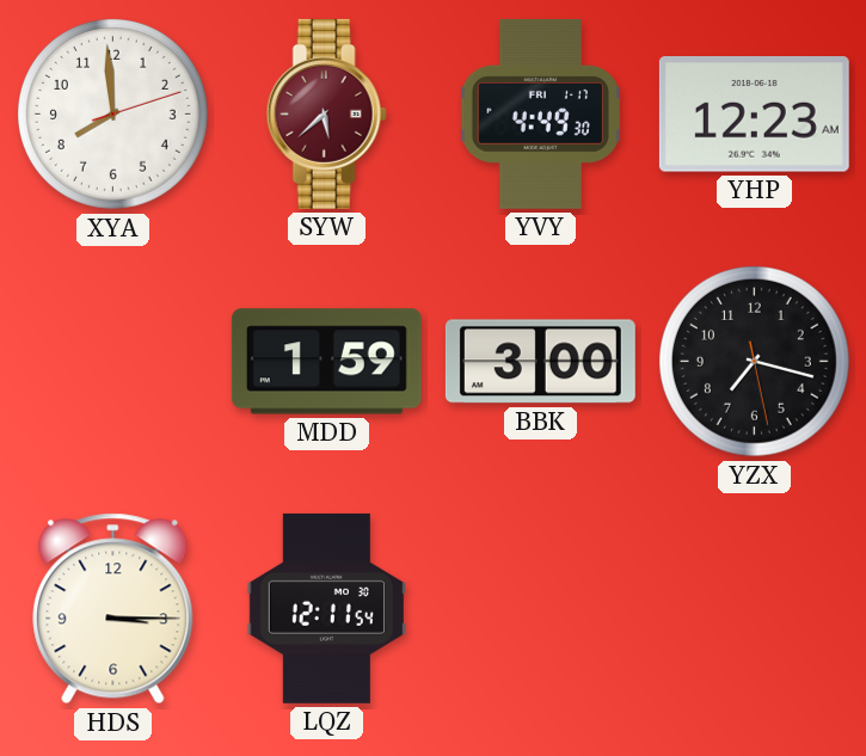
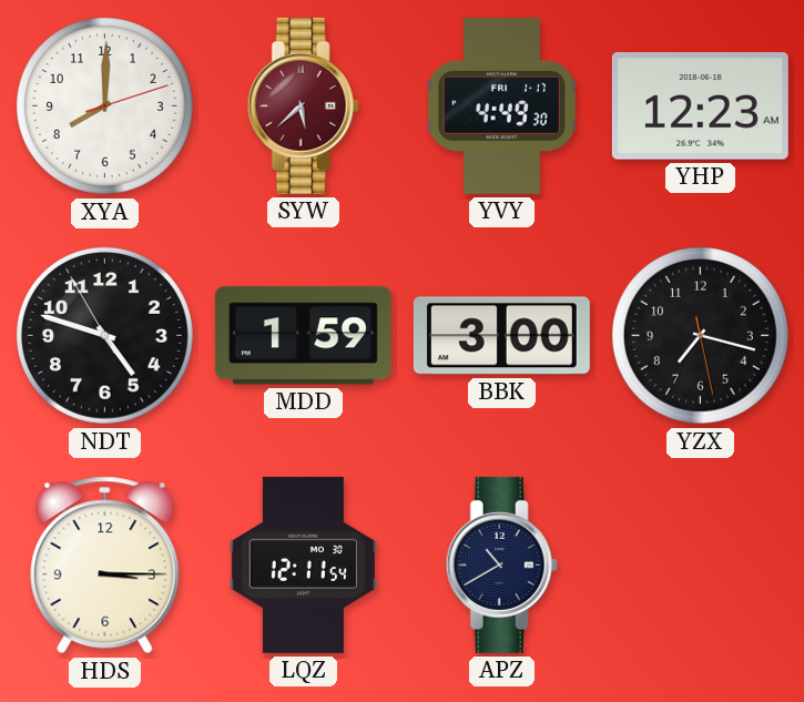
XYA: 7:59 -> 8:00 (104, 105)
NDT: none -> 4:47 (104, 335)
APZ: none -> 10:40 (501, 564)
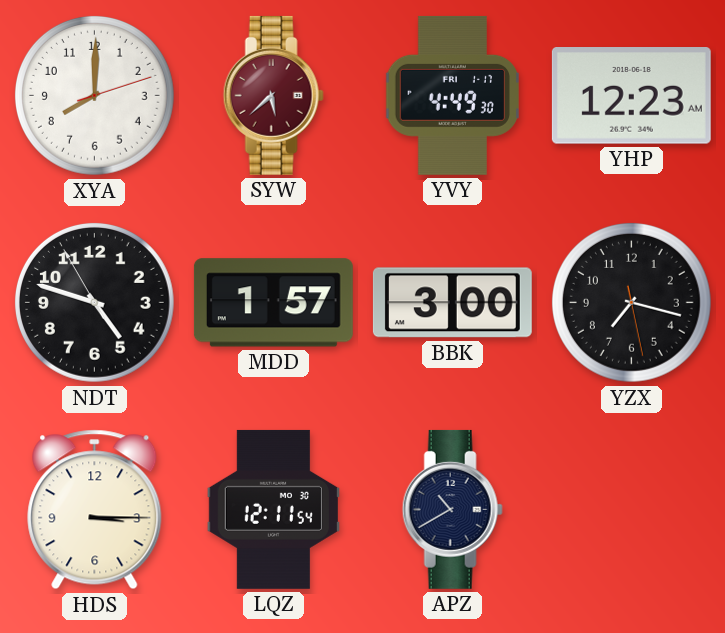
MDD: 1:59 -> 1:57 (273, 303)
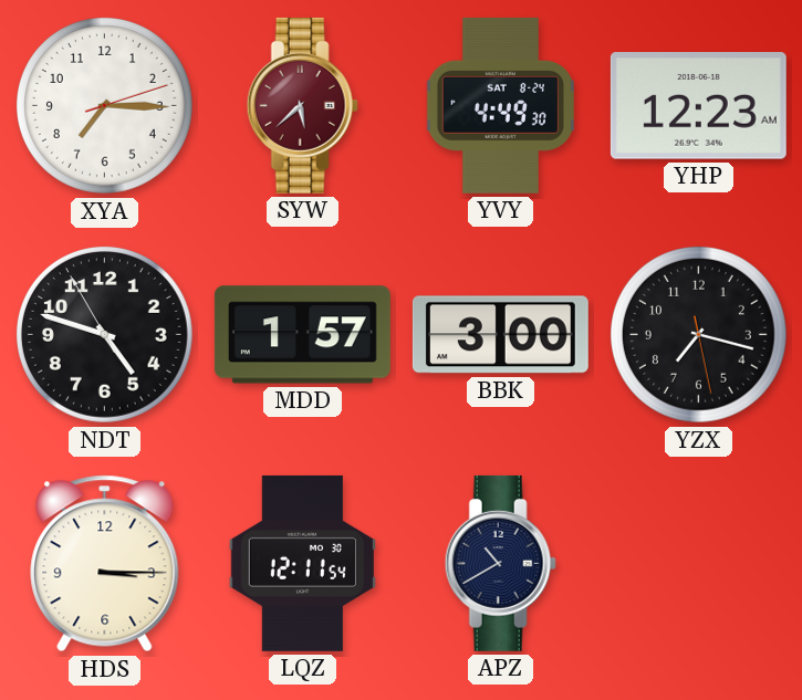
XYA: 8:00 -> 7:15 (104, 105)
YVY date: FRI 1-17 -> SAT 8-24 (500, 105)
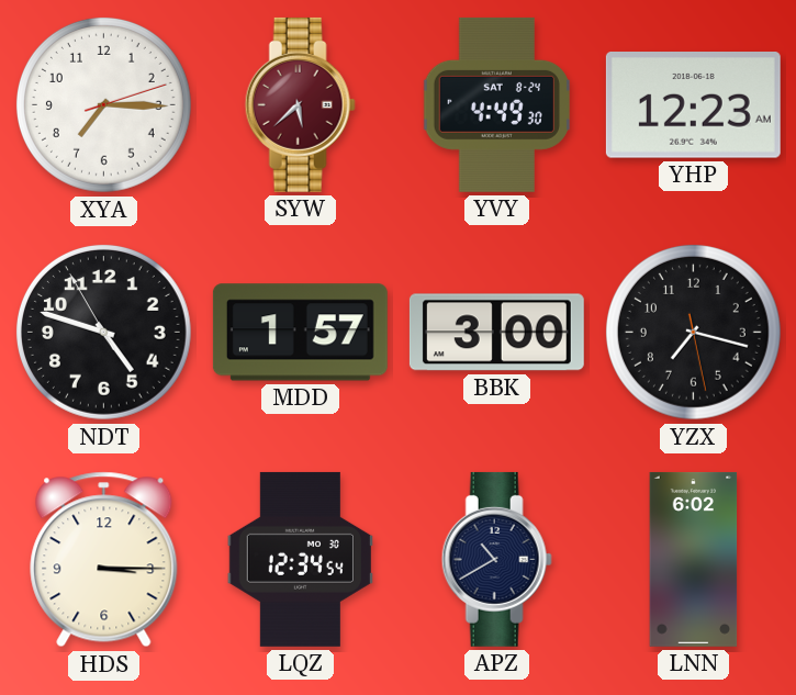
LQZ: 12:11 -> 12:34 (300, 559)
LNN: none -> 6:02 (694, 559)
